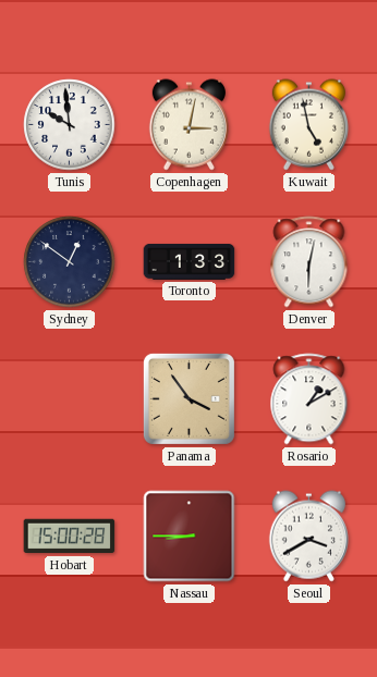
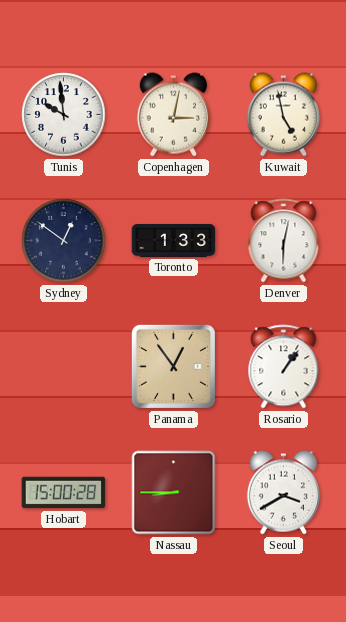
Panama: 3:54 -> 12:54 (173, 366)
Rosario: 1:10 -> 1:06 (284, 367)
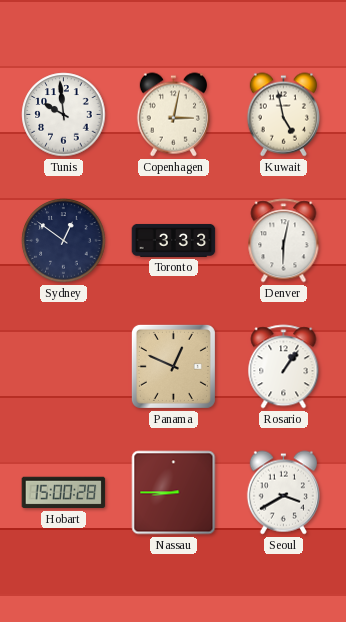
Toronto: 1:33 -> 3:33 (174, 240)
Panama: 12:54 -> 12:49 (173, 366)
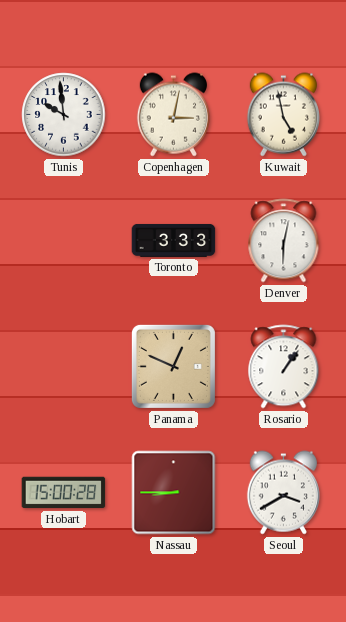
Sydney: 12:51 -> none (64, 241)
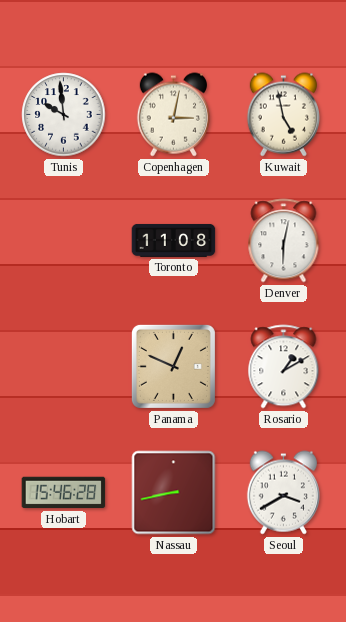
Toronto: 3:33 -> 11:08 (174, 240)
Rosario: 1:06 -> 1:10 (284, 367)
Hobart: 15:00 -> 15:46 (64, 493)
Nassau: 8:45 -> 8:43 (174, 493)
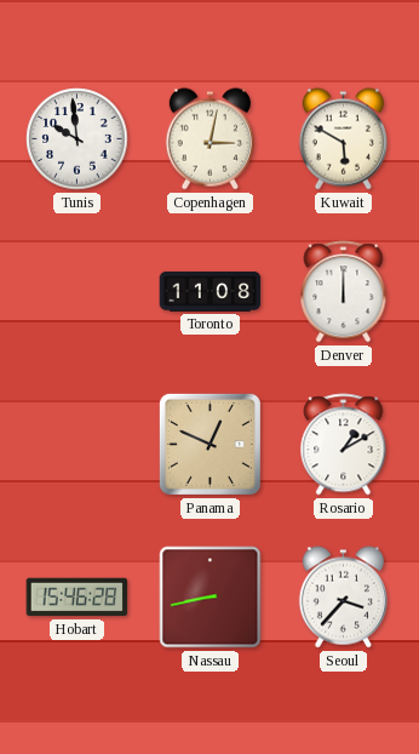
Kuwait: 4:58 -> 5:50 (343, 139)
Denver: 6:02 -> 12:00 (344, 292)
Seoul: 3:40 -> 3:37 (343, 598)
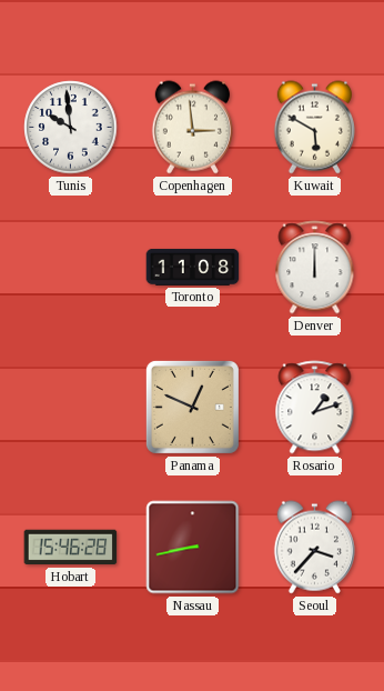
Copenhagen: 3:02 -> 2:59 (192, 128)
Rosario: 1:10 -> 1:12 (315, 408)
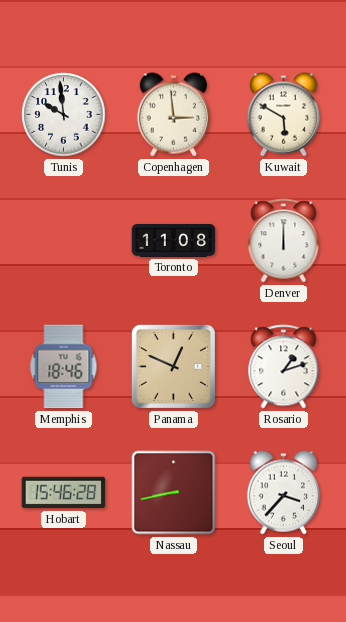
Memphis: none -> 18:46 (64, 367)
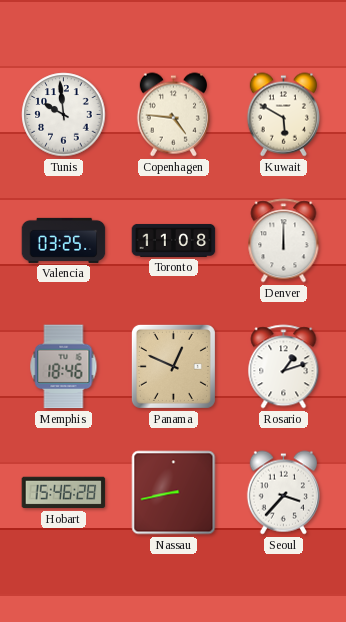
Copenhagen: 2:59 -> 4:46 (173, 115)
Valencia: none -> 03:25 (64, 240)
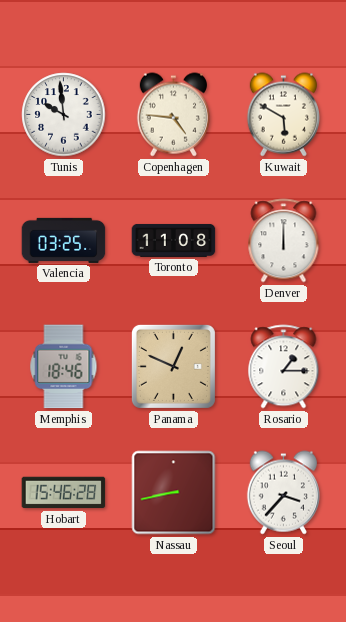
Rosario: 1:12 -> 1:15 (284, 367)
